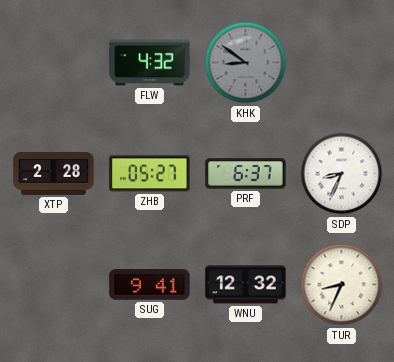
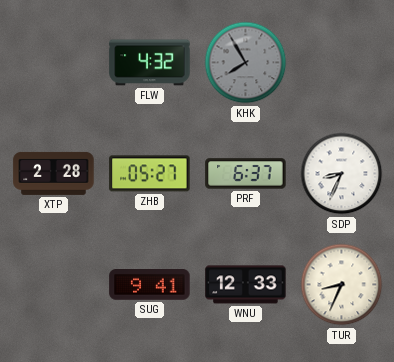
KHK: 8:51 -> 7:55 (246, 63)
WNU: 12:32 -> 12:33 (246, 285)
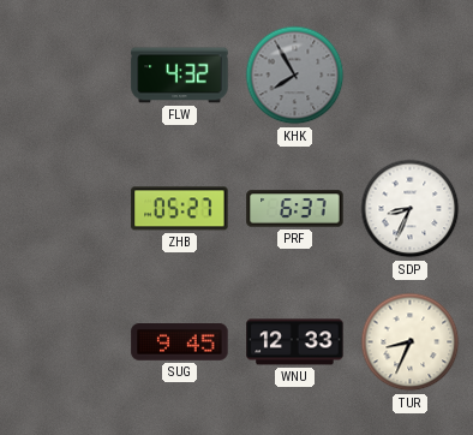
XTP: 2:28 -> none (54, 173)
SUG: 9:41 -> 9:45 (180, 342)
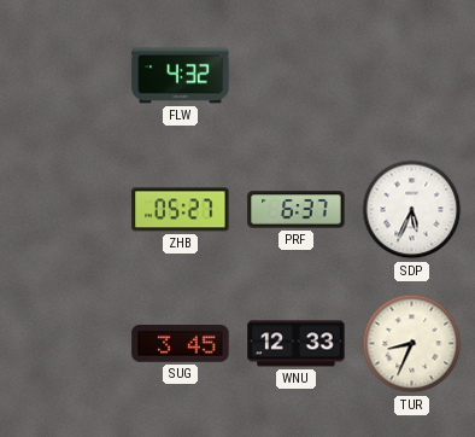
KHK: 7:55 -> none (295, 76)
SDP: 8:34 -> 5:34 (412, 210)
SUG: 9:45 -> 3:45 (181, 344)
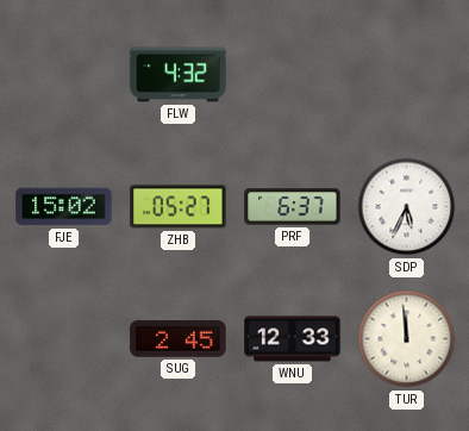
FJE: none -> 15:02 (64, 207)
SUG: 3:45 -> 2:45 (179, 339)
TUR: 8:34 -> 11:59 (407, 339)
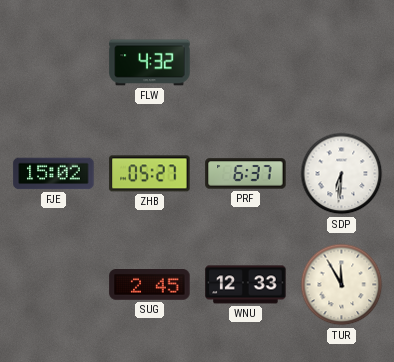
SDP: 5:34 -> 6:31 (342, 174)
TUR: 11:59 -> 11:55 (342, 285)
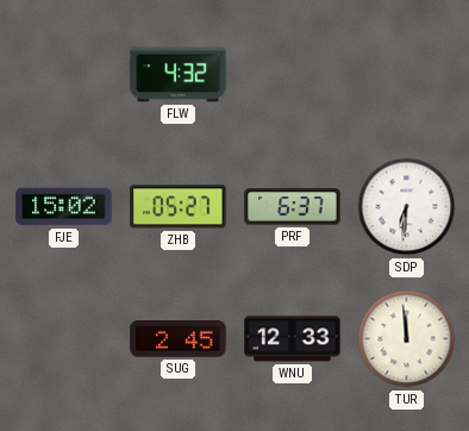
TUR: 11:55 -> 11:59 (407, 339)
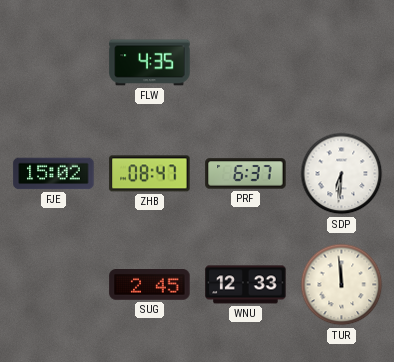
FLW: 4:32 -> 4:35 (150, 63)
ZHB: 05:27 -> 08:47 (150, 174)
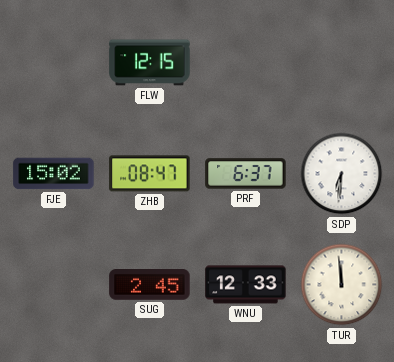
FLW: 4:35 -> 12:15 (150, 63)
